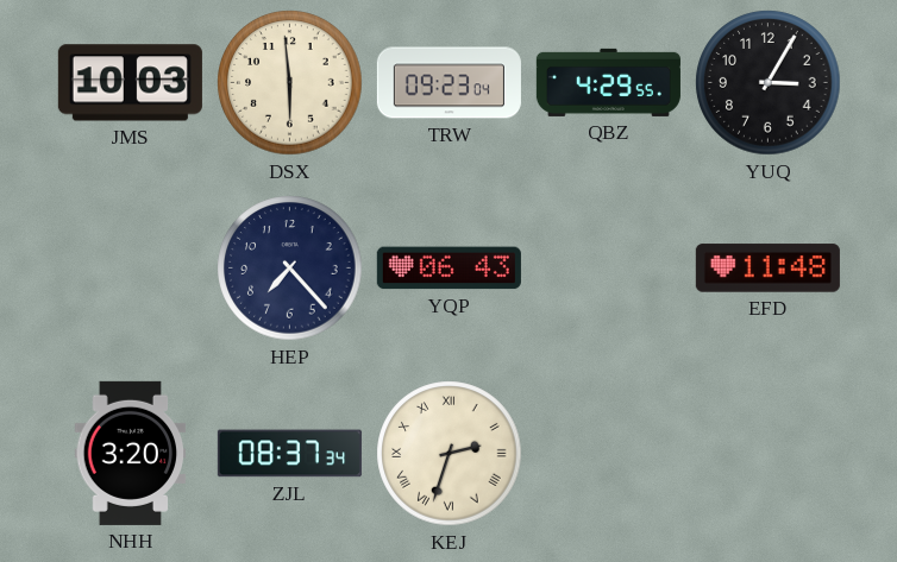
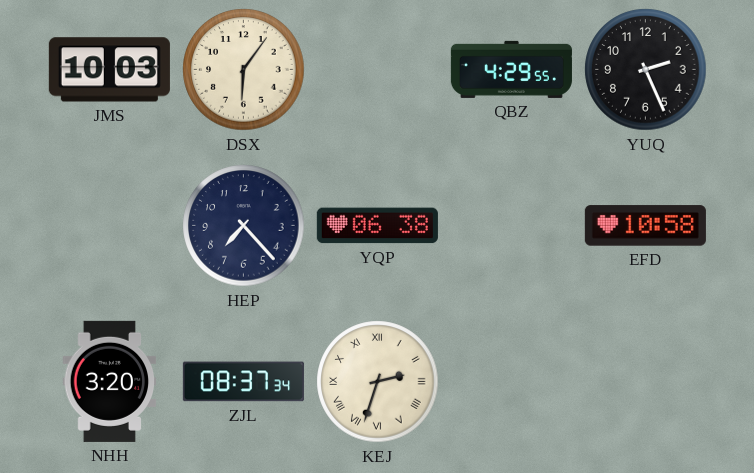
DSX: 5:59 -> 6:06 (244, 70)
TRW: 09:23 -> none (448, 83)
YUQ: 3:05 -> 2:26 (646, 70)
YQP: 06:43 -> 06:38 (377, 226)
EFD: 11:48 -> 10:58 (645, 226)
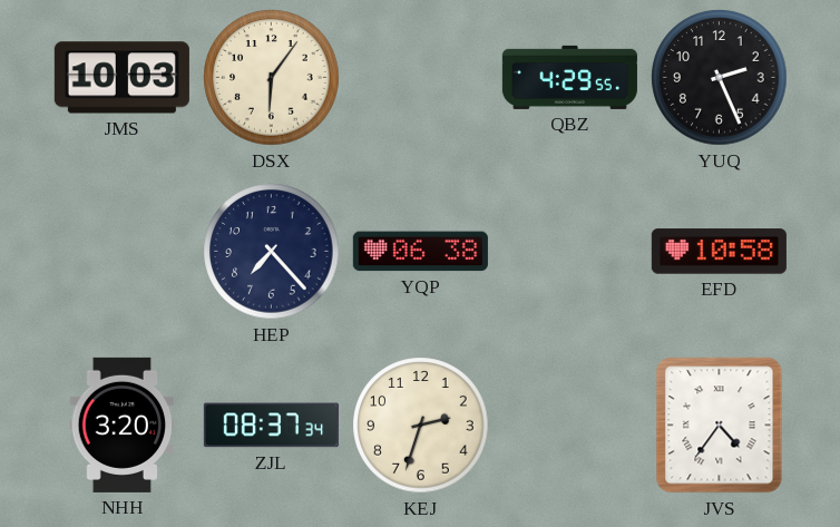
KEJ numerals: Roman -> Arabic (421, 426)
JVS: none -> 4:36 (720, 426)
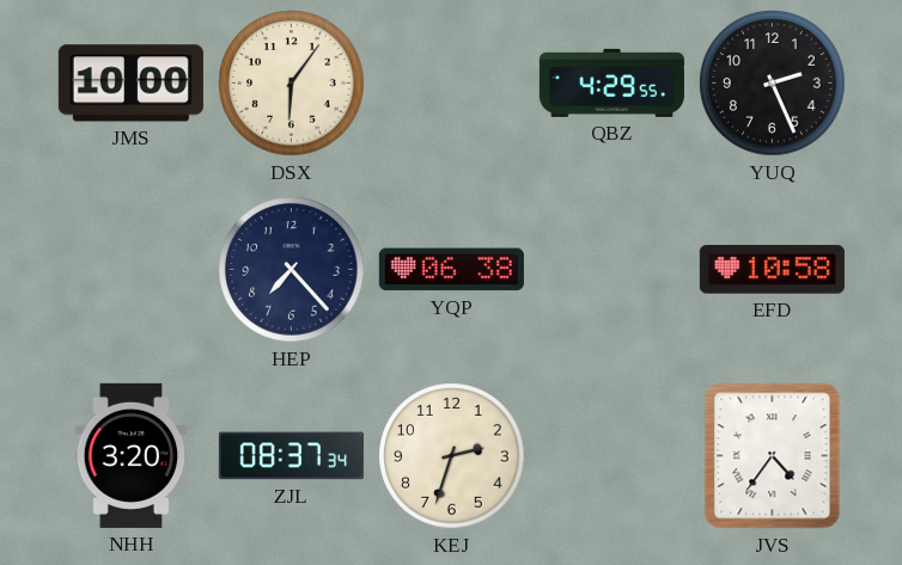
JMS: 10:03 -> 10:00 (130, 84)
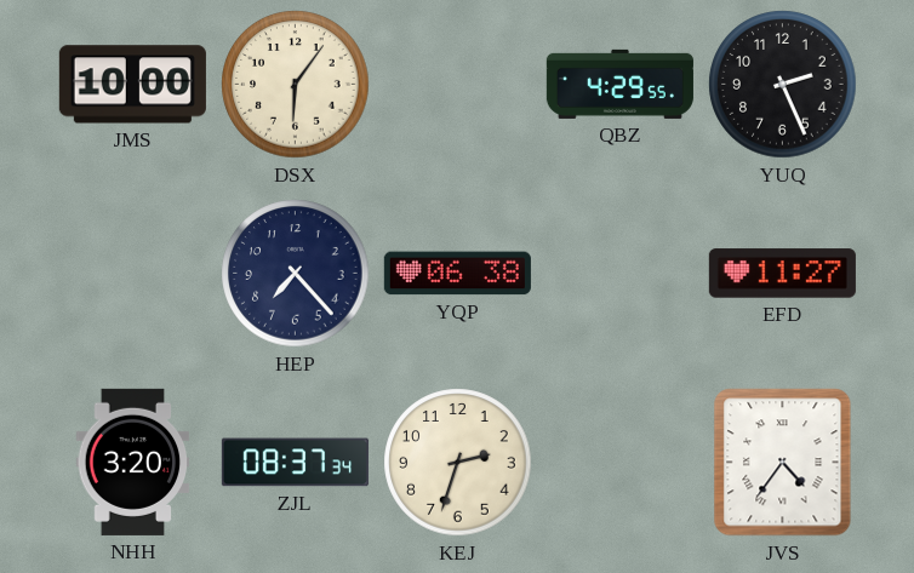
EFD: 10:58 -> 11:27 (782, 274)
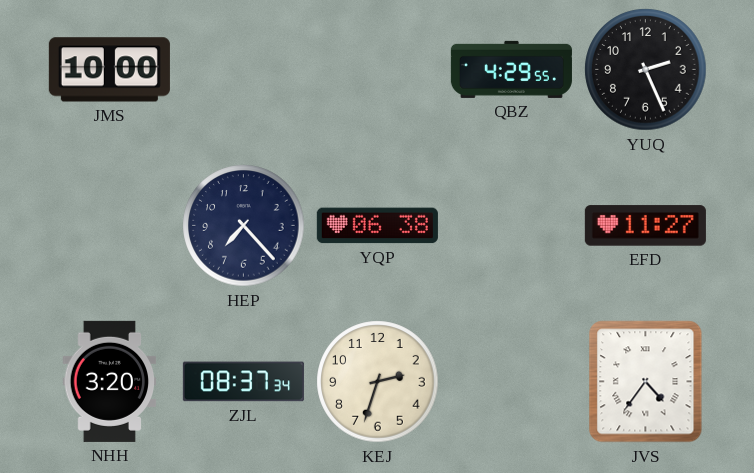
DSX: 6:06 -> none (296, 85)
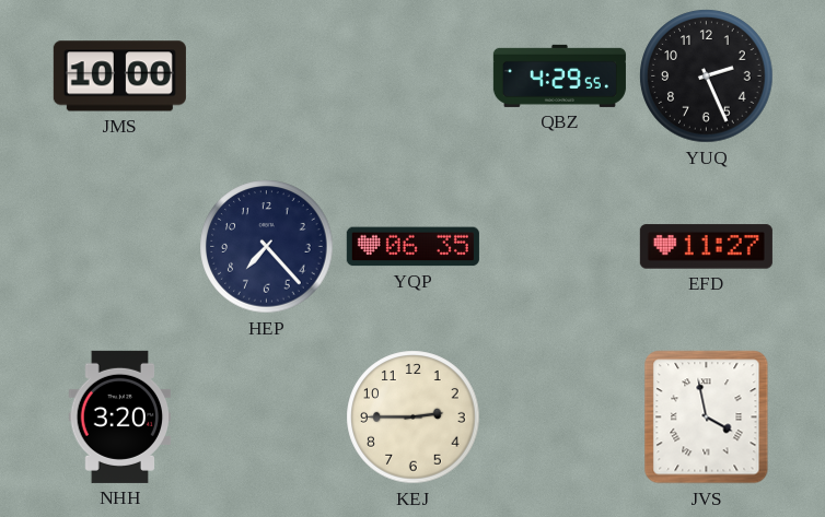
YQP: 06:38 -> 06:35 (413, 247)
ZJL: 08:37 -> none (243, 382)
KEJ: 2:33 -> 2:45 (414, 418)
JVS: 4:36 -> 3:58 (707, 418)
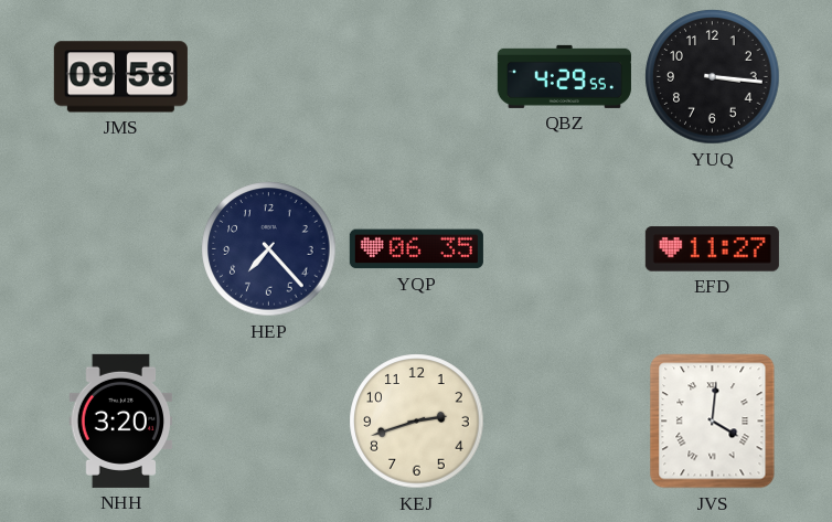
JMS: 10:00 -> 09:58 (120, 77)
YUQ: 2:26 -> 3:16 (713, 77)
KEJ: 2:45 -> 2:42 (417, 422)
JVS: 3:58 -> 4:01 (713, 422)
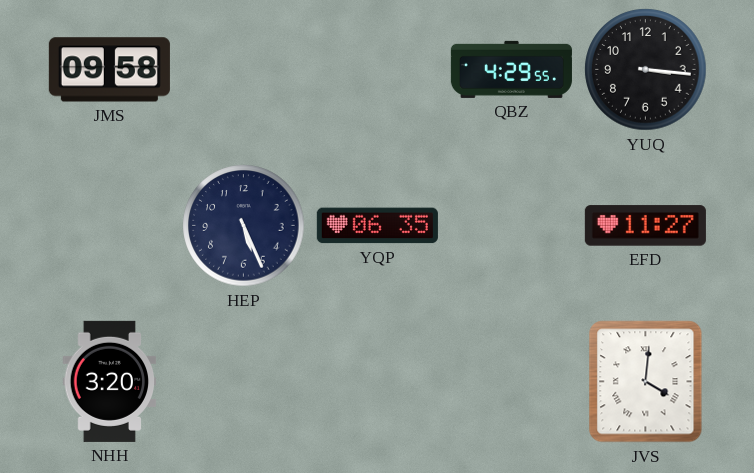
HEP: 7:23 -> 5:26 (244, 226)
KEJ: 2:42 -> none (417, 422)
